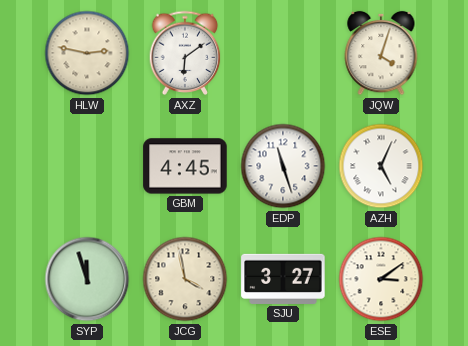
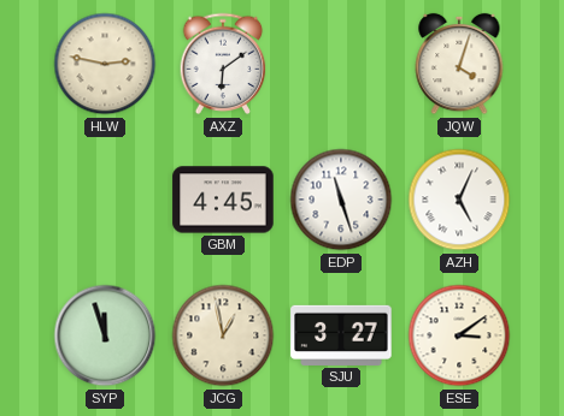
JCG: 3:58 -> 12:58 (223, 335)
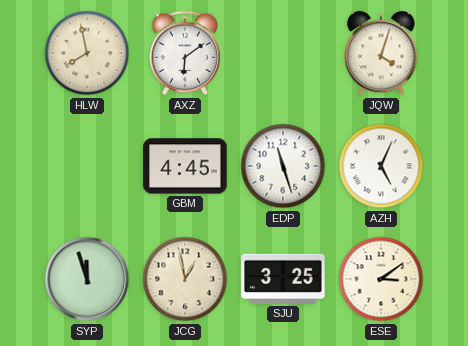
HLW: 2:47 -> 7:58 (87, 53)
SJU: 3:27 -> 3:25 (283, 279)
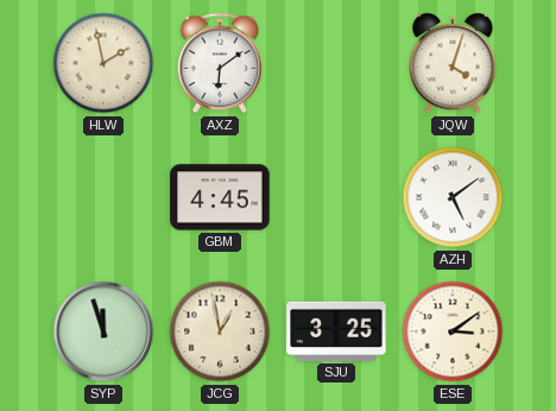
HLW: 7:58 -> 1:58 (103, 63)
EDP: 11:27 -> none (283, 166)
AZH: 5:04 -> 5:09 (453, 197)
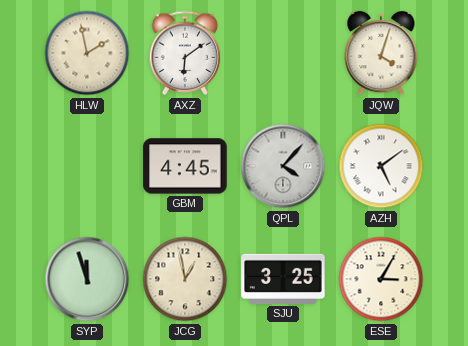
QPL: none -> 4:07 (283, 166)
ESE: 3:09 -> 3:05 (381, 279)
